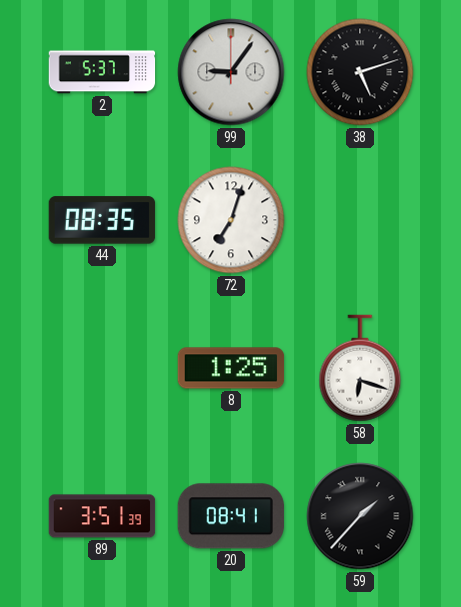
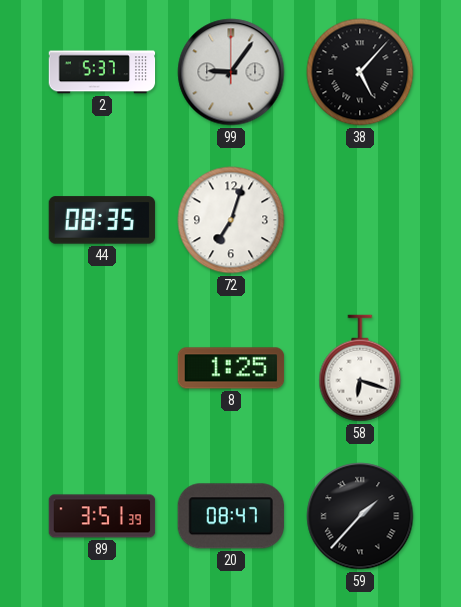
38: 5:12 -> 5:07 (360, 72)
20: 08:41 -> 08:47 (231, 516)
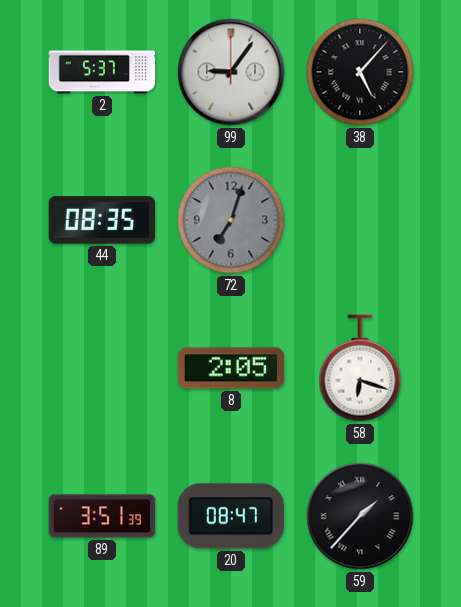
72 dial: white -> grey (231, 220)
8: 1:25 -> 2:05 (231, 368)
